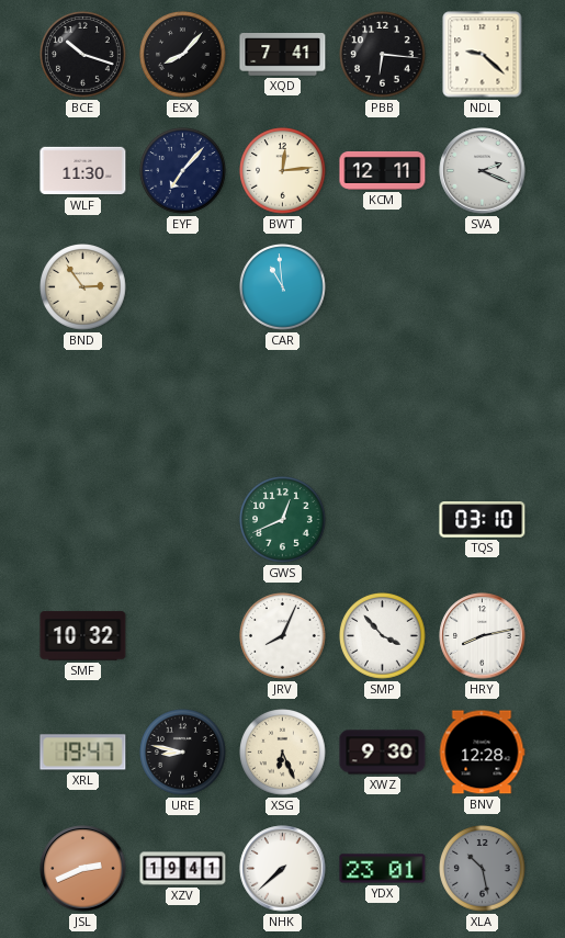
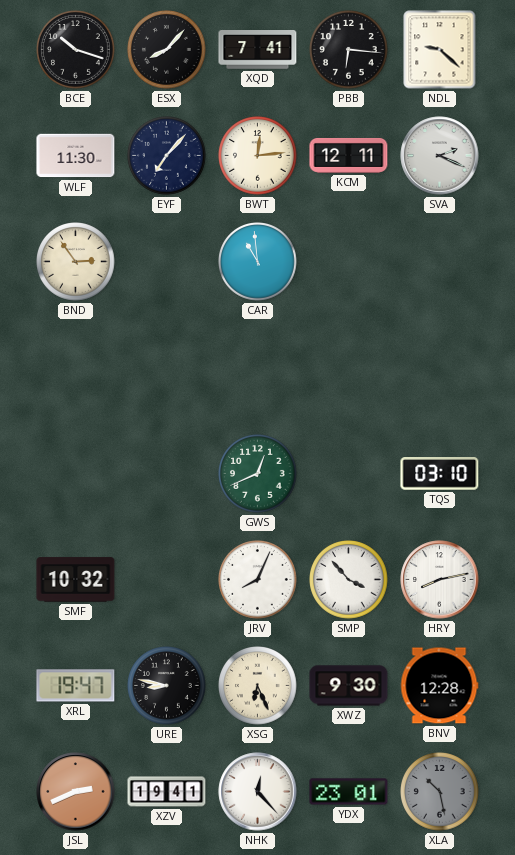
NHK: 7:38 -> 12:23 (258, 792)
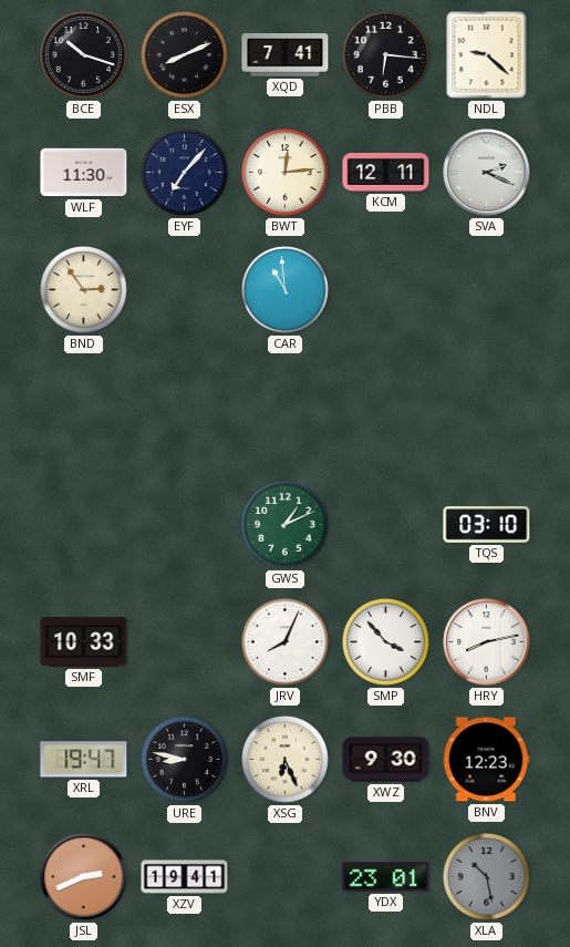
ESX: 8:07 -> 8:11 (185, 55)
GWS: 12:41 -> 1:11 (286, 525)
SMF: 10:32 -> 10:33 (84, 642)
BNV: 12:28 -> 12:23 (486, 760)
NHK: 12:23 -> none (258, 792)
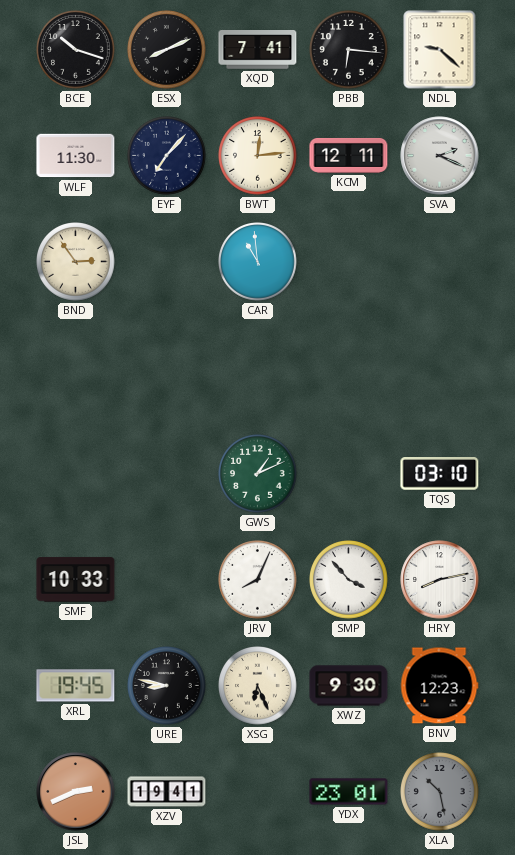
XRL: 19:47 -> 19:45 (76, 686)
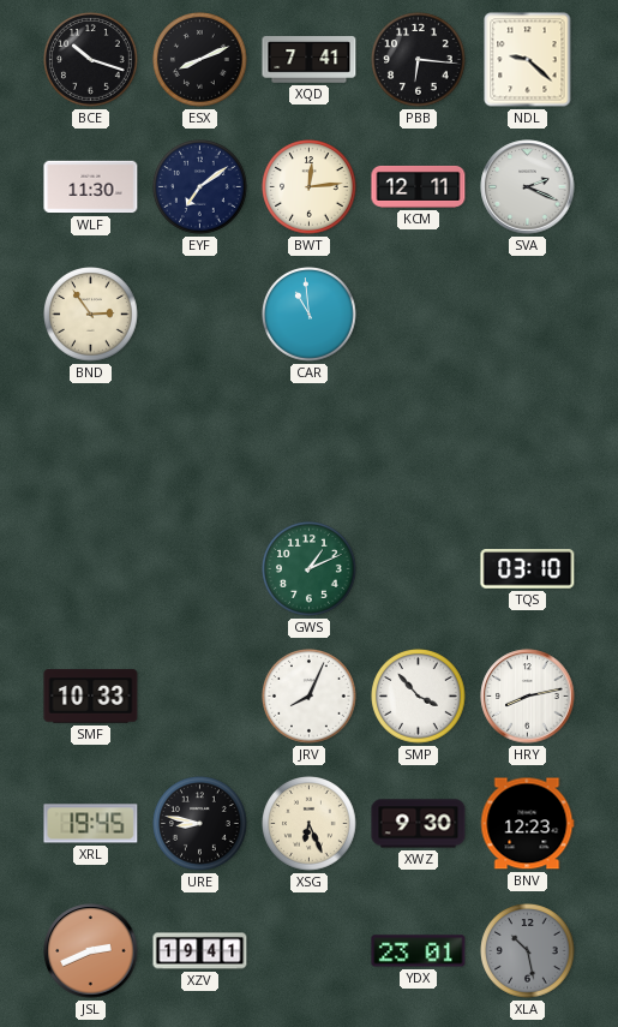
EYF: 7:07 -> 7:09 (200, 187)
